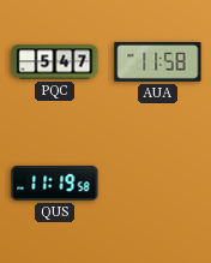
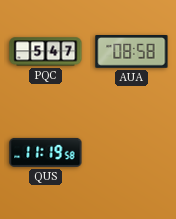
AUA: 11:58 -> 08:58 (132, 52)
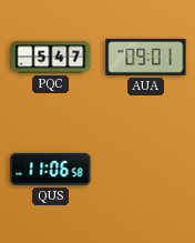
AUA: 08:58 -> 09:01 (146, 58)
QUS: 11:19 -> 11:06 (51, 169)
